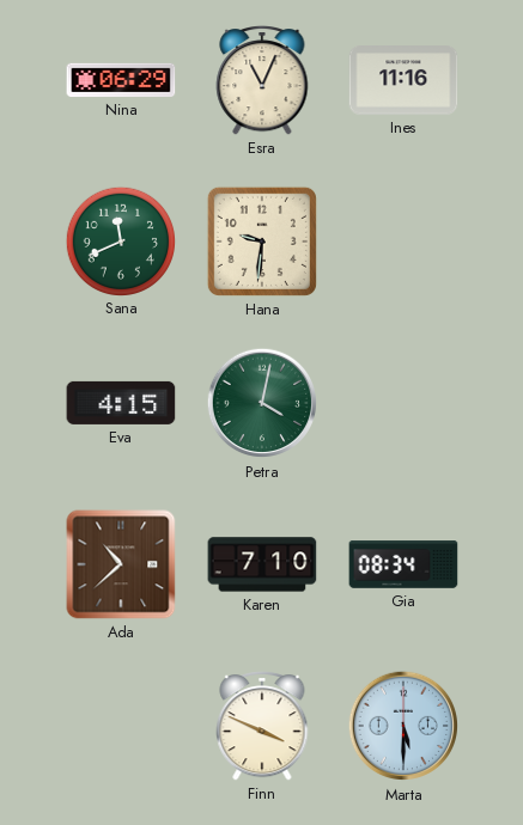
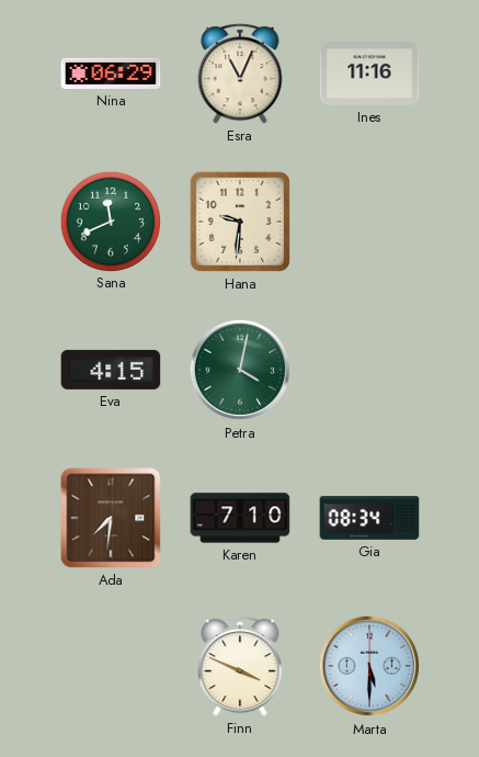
Ada: 10:38 -> 7:31 (111, 518)
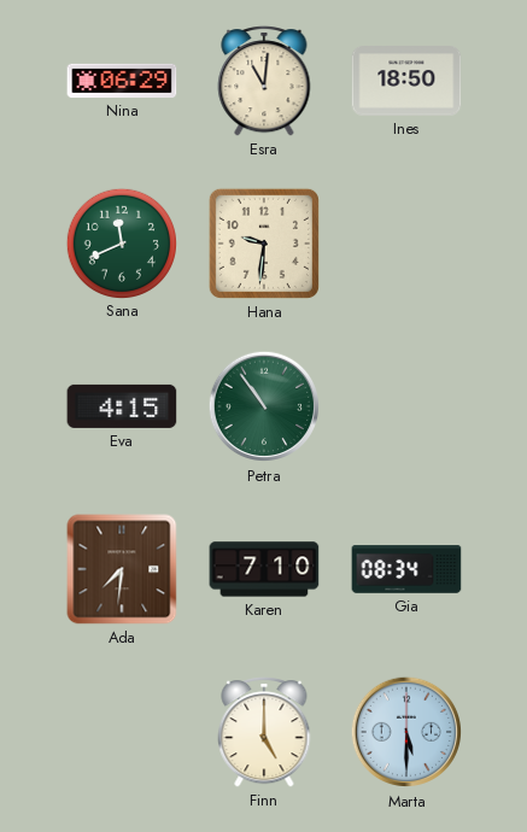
Esra: 11:04 -> 11:01 (264, 82)
Ines: 11:16 -> 18:50 (406, 82)
Petra: 4:02 -> 10:54 (264, 406)
Finn: 3:49 -> 5:00 (264, 733)
